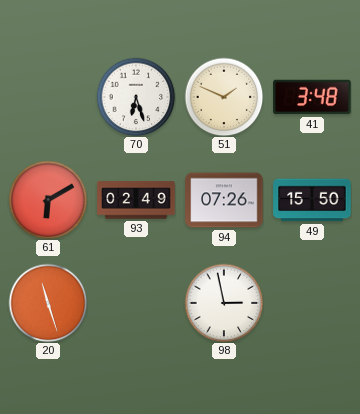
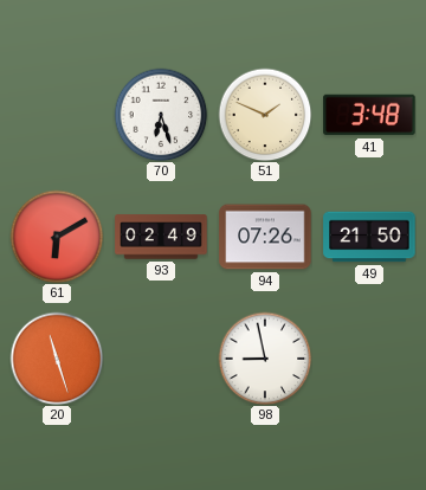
49: 15:50 -> 21:50 (369, 237)
98: 2:58 -> 8:58 (265, 359)
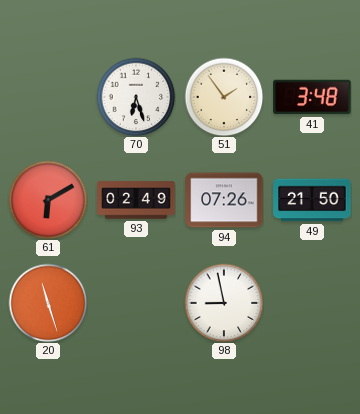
51: 1:49 -> 1:54 (224, 97)
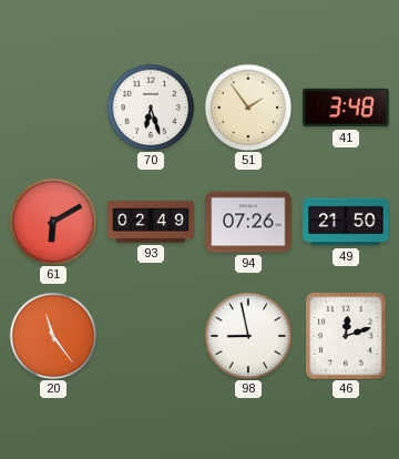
20: 11:27 -> 11:24 (53, 336)
46: none -> 12:12 (346, 336)
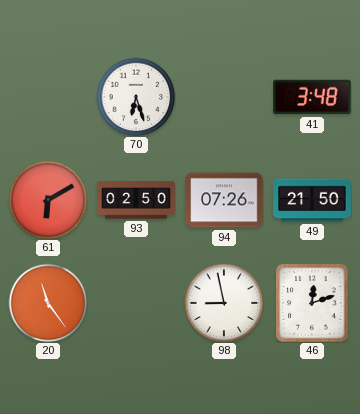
51: 1:54 -> none (248, 108)
93: 02:49 -> 02:50 (136, 200)
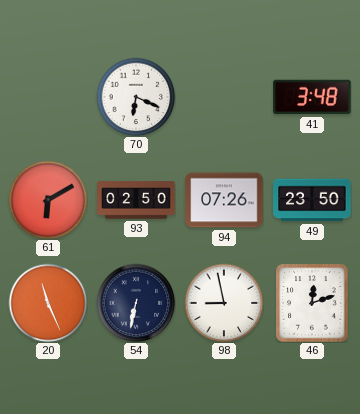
70: 6:27 -> 6:19 (136, 97)
49: 21:50 -> 23:50 (312, 200)
20: 11:24 -> 11:26 (48, 303)
54: none -> 6:32 (136, 303)
